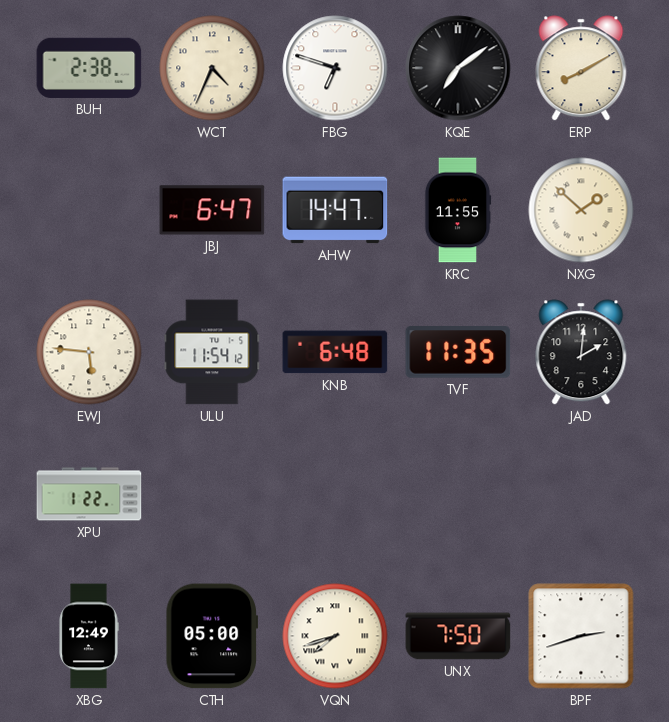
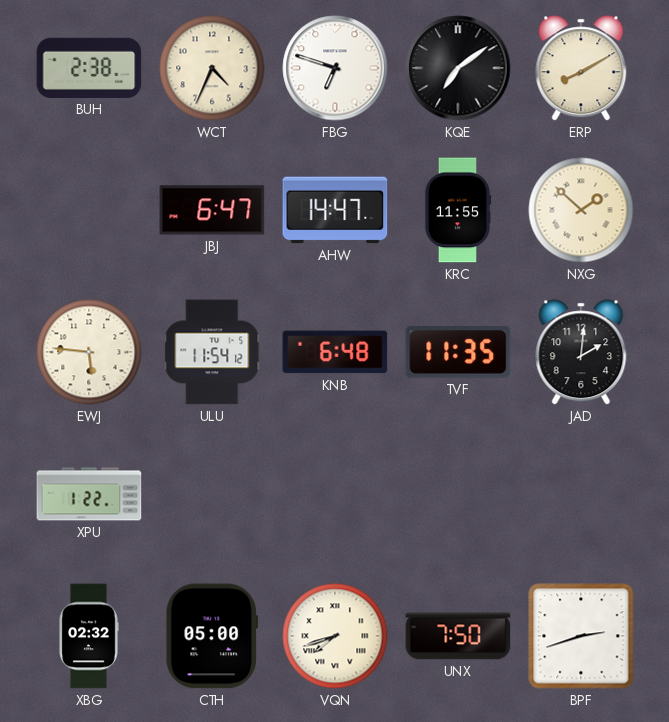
XBG: 12:49 -> 02:32 (89, 636)
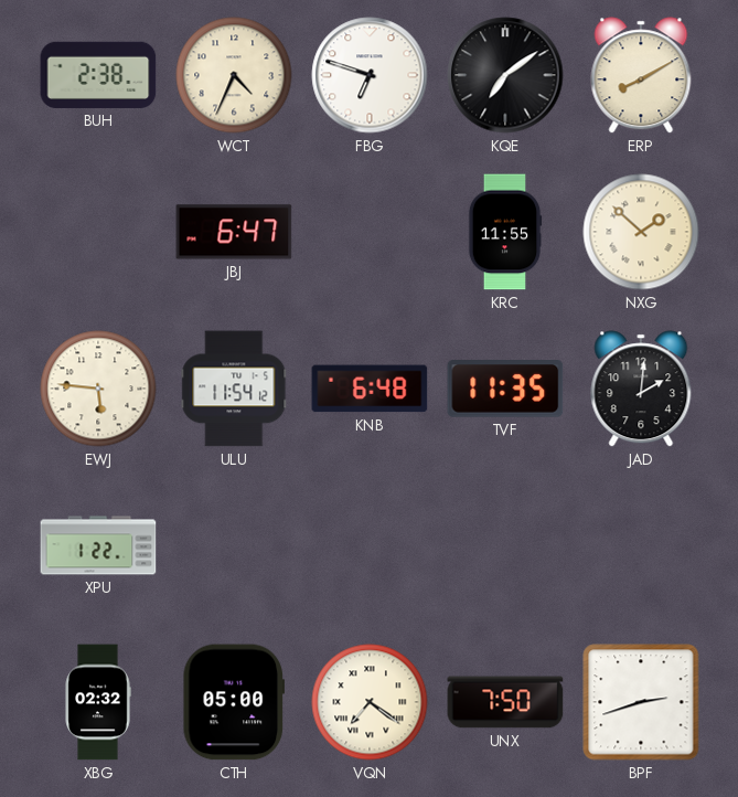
AHW: 14:47 -> none (335, 210)
VQN: 7:42 -> 7:21 (370, 702)
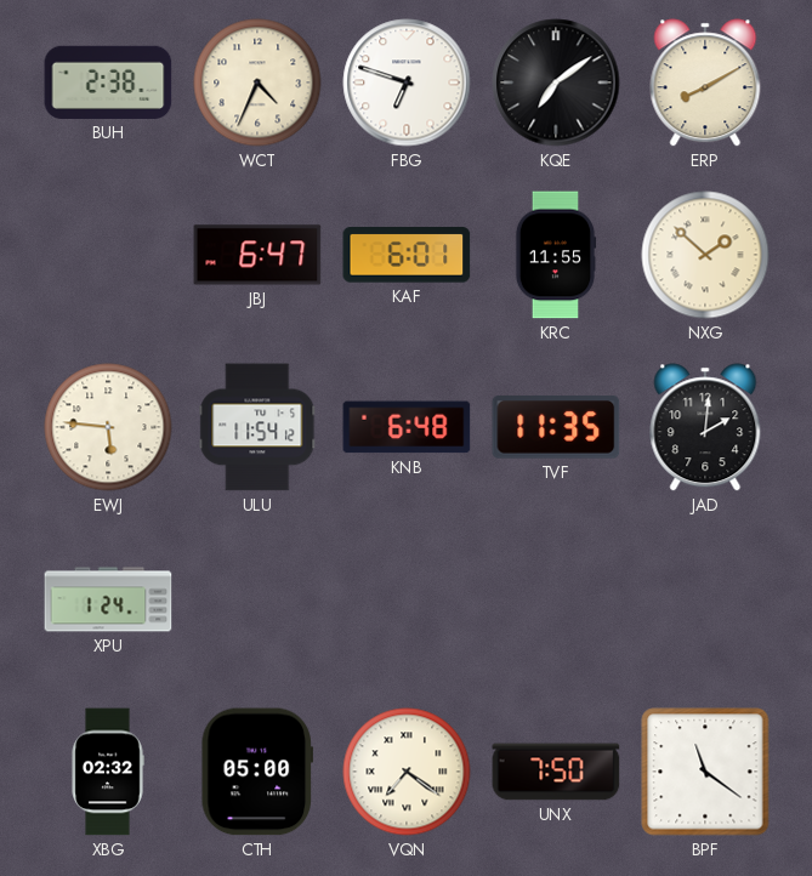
KAF: none -> 6:01 (407, 255)
XPU: 1:22 -> 1:24 (108, 599)
BPF: 2:42 -> 11:21 (705, 772)
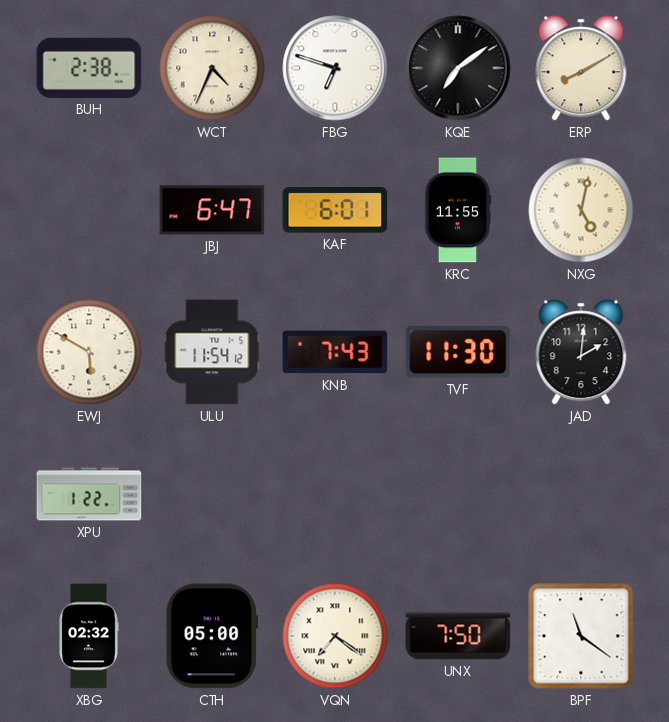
NXG: 1:52 -> 5:02 (581, 210)
EWJ: 5:46 -> 5:50 (89, 352)
KNB: 6:48 -> 7:43 (335, 352)
TVF: 11:35 -> 11:30 (458, 352)
XPU: 1:24 -> 1:22 (89, 494)
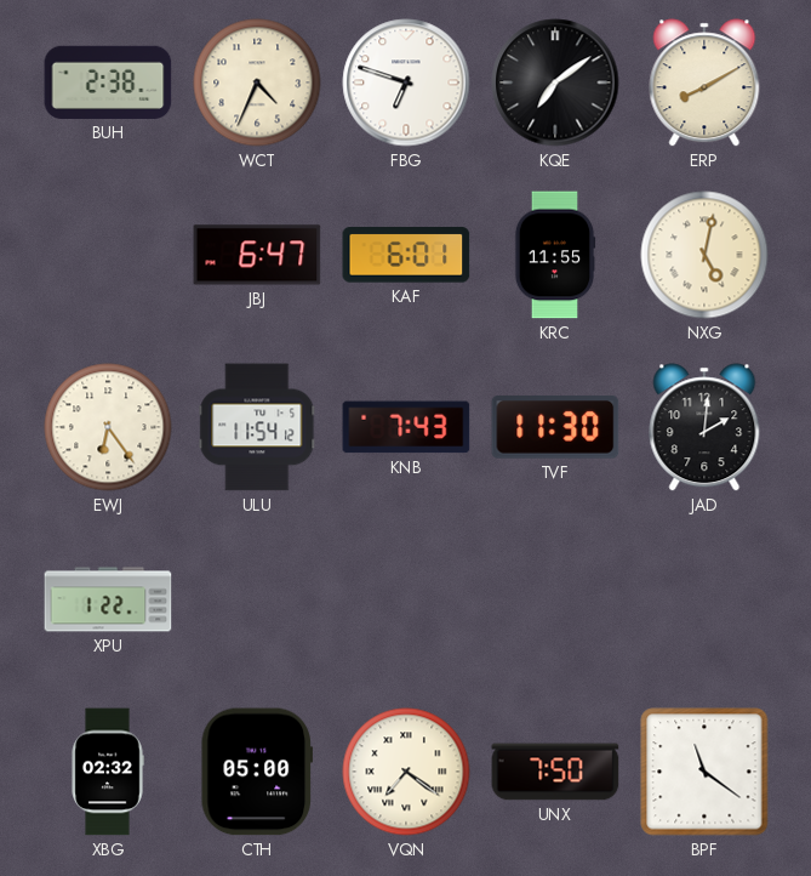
EWJ: 5:50 -> 6:24 (108, 427)
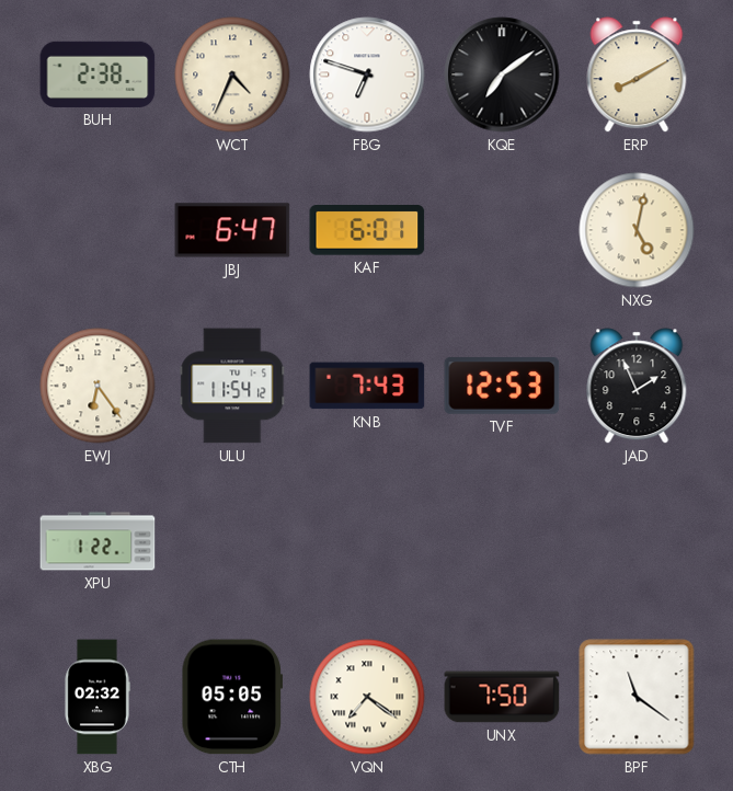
KRC: 11:55 -> none (555, 255)
TVF: 11:30 -> 12:53 (502, 386)
JAD: 2:01 -> 1:56 (637, 386)
CTH: 05:00 -> 05:05 (231, 697)
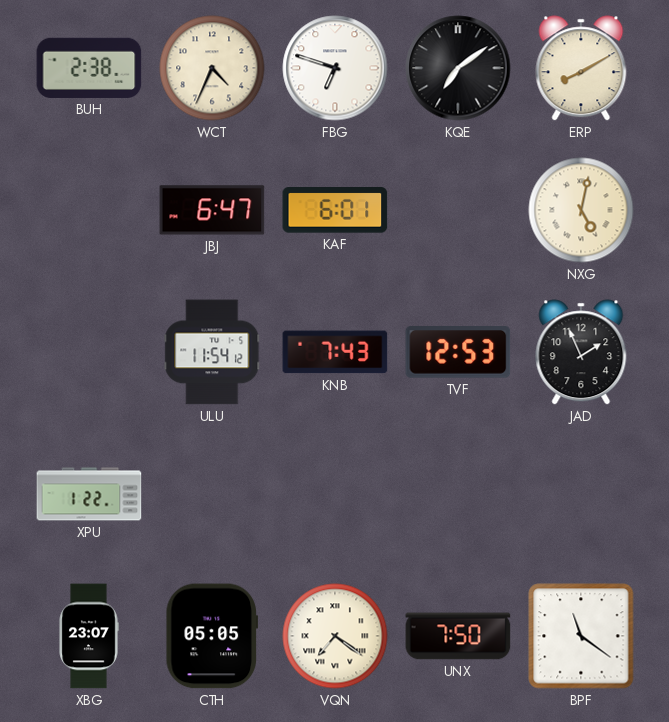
EWJ: 6:24 -> none (98, 386)
XBG: 02:32 -> 23:07 (89, 636)
